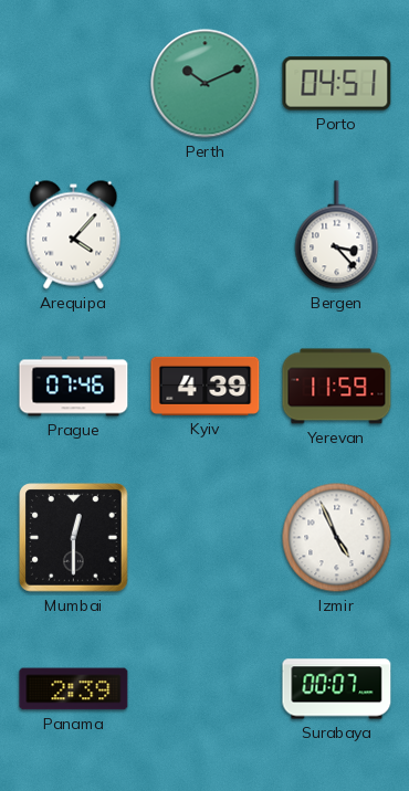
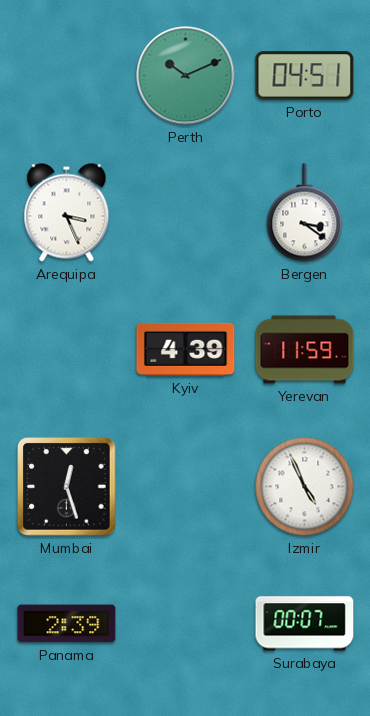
Arequipa: 4:07 -> 3:26 (67, 213)
Bergen: 3:23 -> 3:21 (305, 213)
Prague: 07:46 -> none (74, 387)
Mumbai: 12:30 -> 12:27 (67, 487)
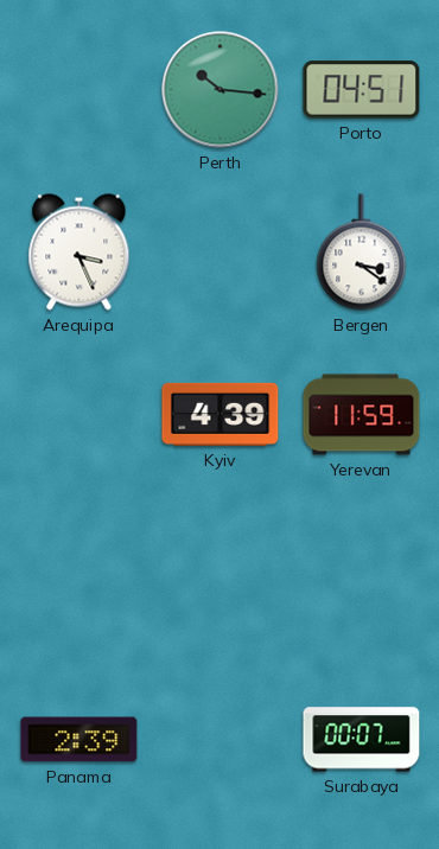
Perth: 10:11 -> 10:16 (221, 90)
Mumbai: 12:27 -> none (67, 487)
Izmir: 4:56 -> none (305, 487)
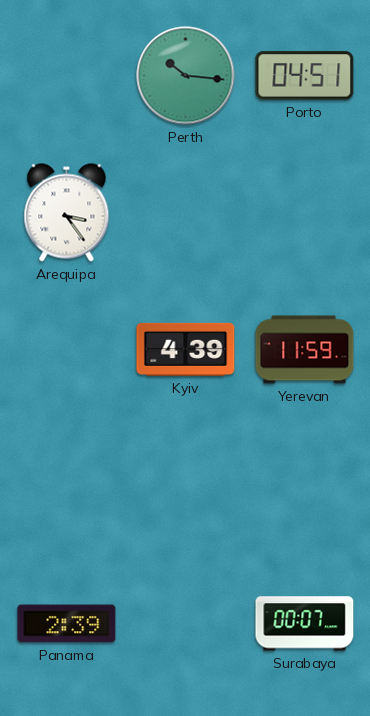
Arequipa: 3:26 -> 3:24 (67, 213)
Bergen: 3:21 -> none (362, 253)
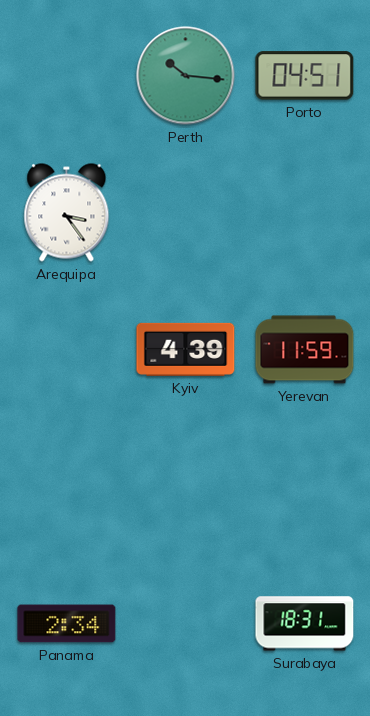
Panama: 2:39 -> 2:34 (67, 624)
Surabaya: 00:07 -> 18:31 (305, 624)
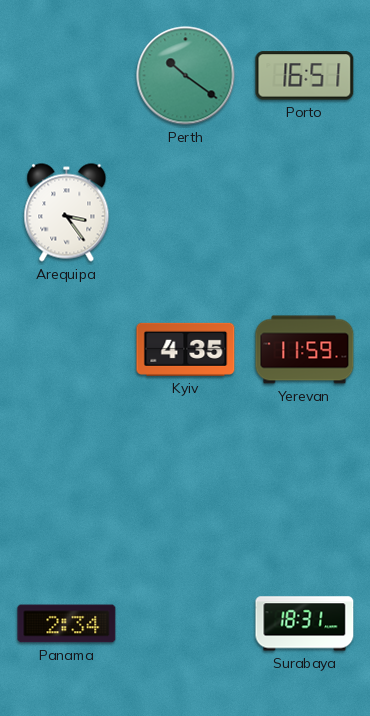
Perth: 10:16 -> 10:21 (186, 76)
Porto: 04:51 -> 16:51 (305, 76)
Kyiv: 4:39 -> 4:35 (186, 349)
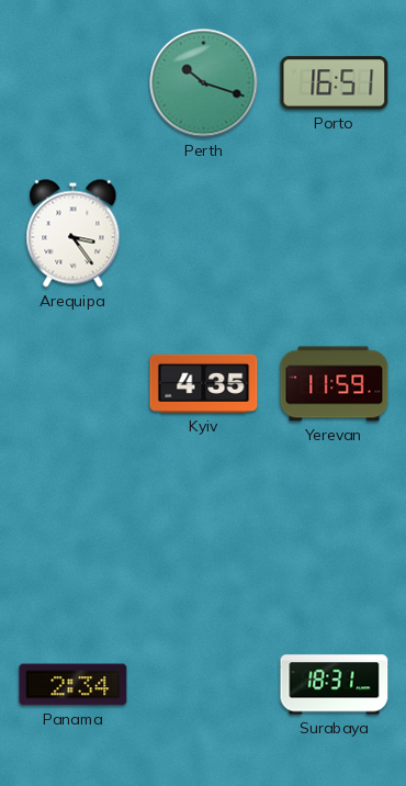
Perth: 10:21 -> 10:18 (204, 83)
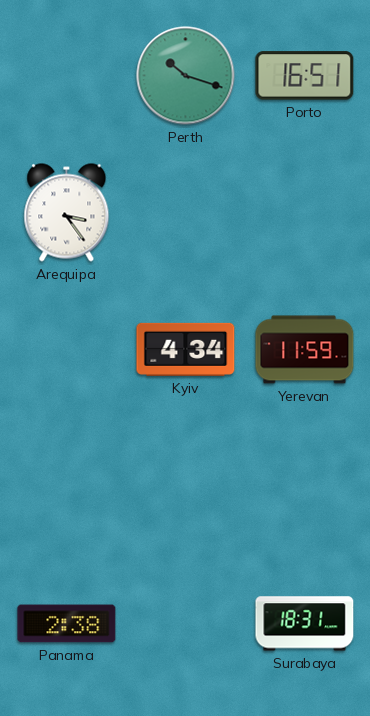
Kyiv: 4:35 -> 4:34 (186, 349)
Panama: 2:34 -> 2:38 (67, 624)
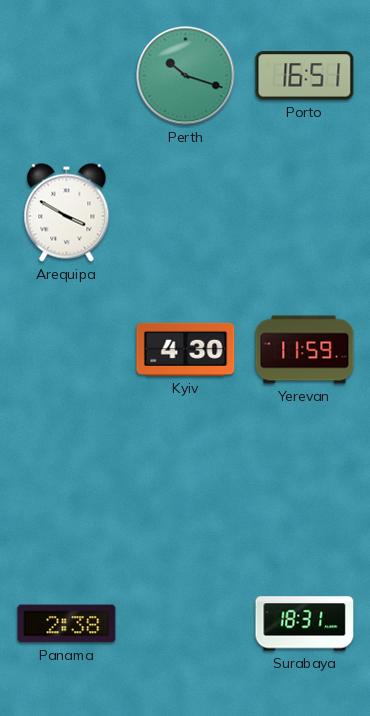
Arequipa: 3:24 -> 3:50 (67, 213)
Kyiv: 4:34 -> 4:30 (186, 349)
